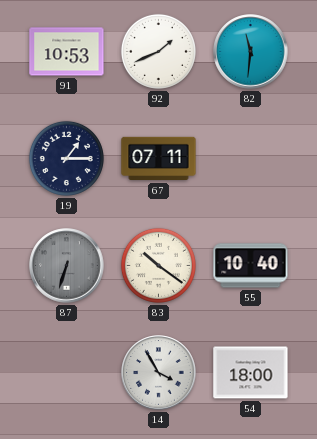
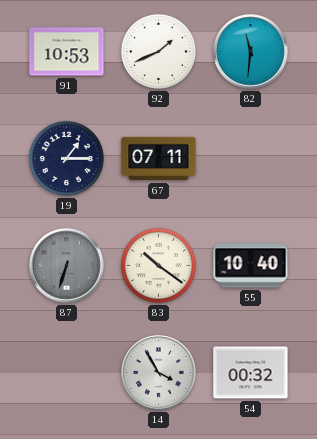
54: 18:00 -> 00:32 (251, 373)
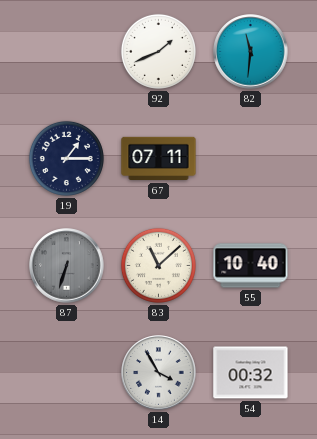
91: 10:53 -> none (67, 52)
83: 10:21 -> 11:08 (158, 265)
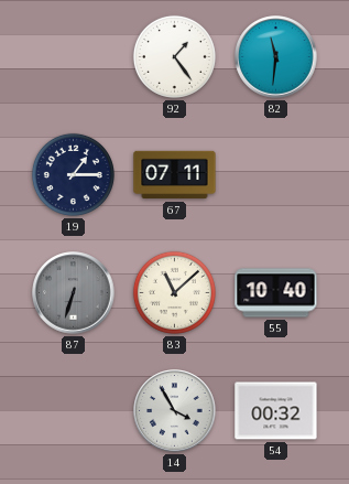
92: 1:41 -> 1:24 (174, 56)
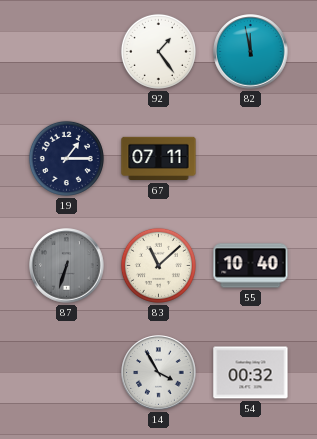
82: 11:31 -> 11:58 (251, 52)
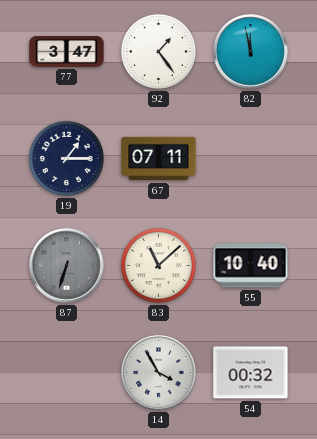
77: none -> 3:47 (67, 52)
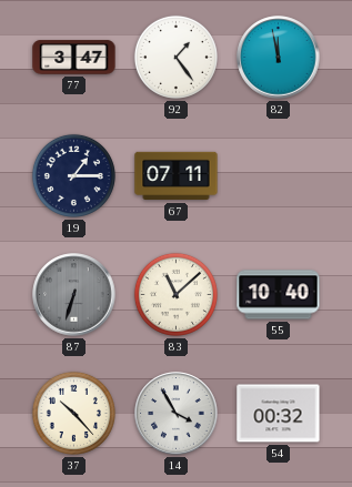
37: none -> 10:23 (73, 413)
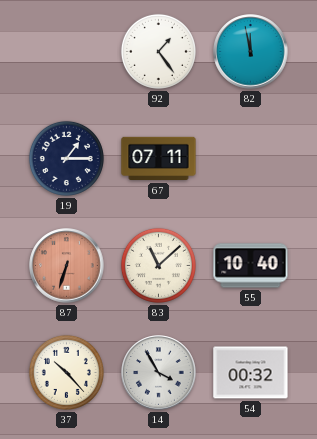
77: 3:47 -> none (74, 58)
87 dial: grey -> salmon (67, 266)
